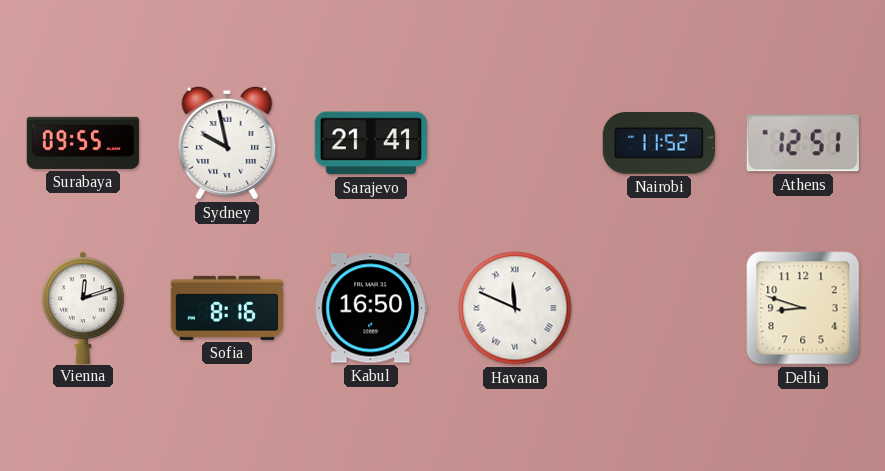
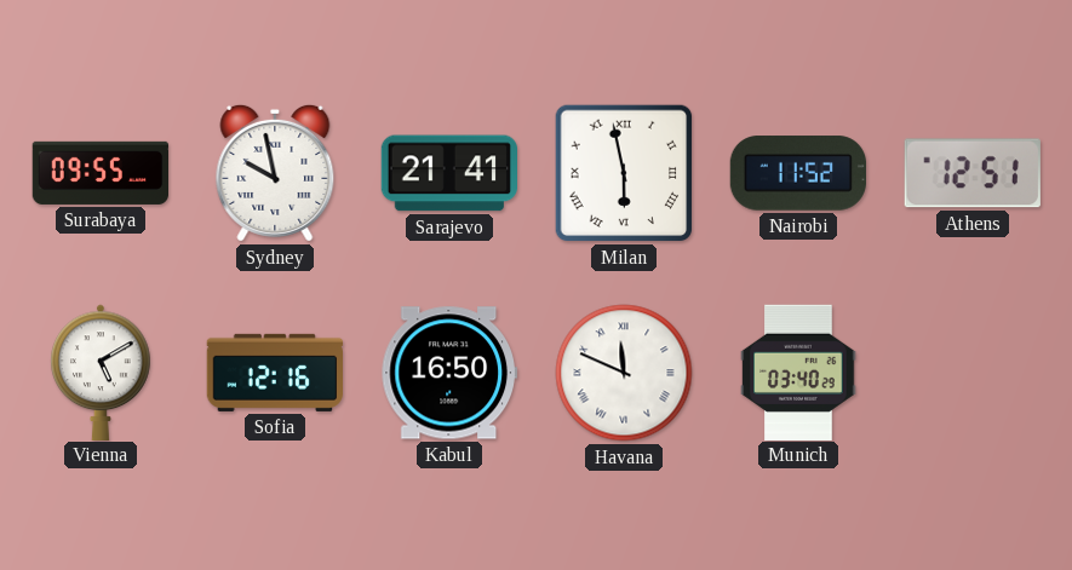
Milan: none -> 5:58 (624, 173)
Vienna: 12:12 -> 5:10 (101, 372)
Sofia: 8:16 -> 12:16 (274, 373)
Munich: none -> 03:40 (798, 372)
Delhi: 8:48 -> none (803, 308)
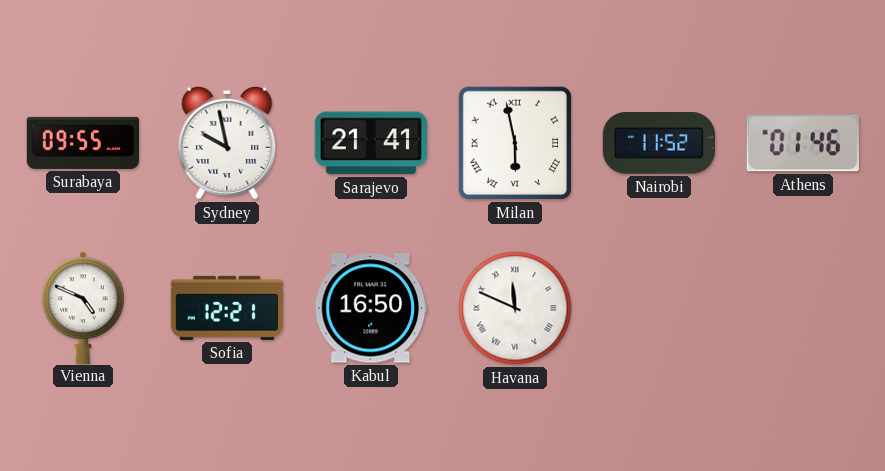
Athens: 12:51 -> 01:46 (803, 143)
Vienna: 5:10 -> 4:49 (83, 307)
Sofia: 12:16 -> 12:21 (226, 308)
Munich: 03:40 -> none (798, 372)
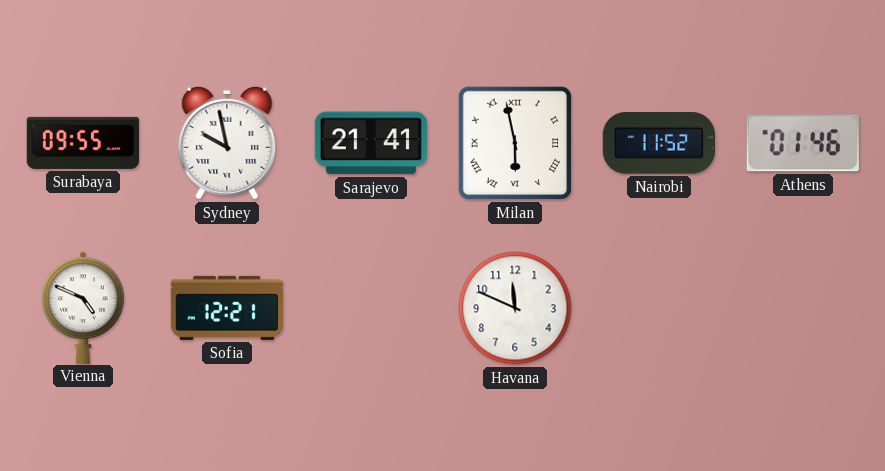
Kabul: 16:50 -> none (370, 308)
Havana numerals: Roman -> Arabic (515, 308)
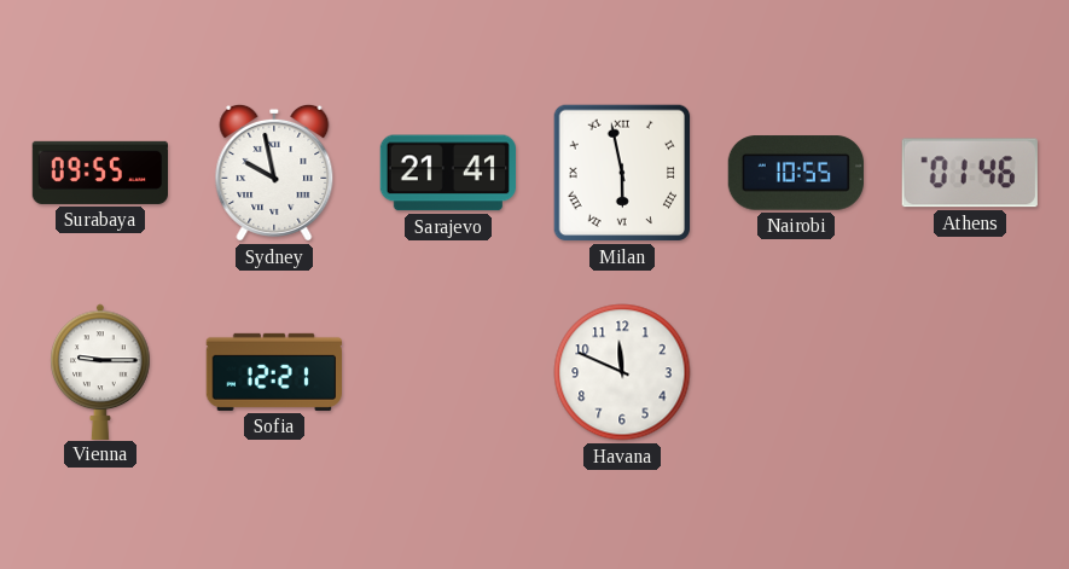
Nairobi: 11:52 -> 10:55 (795, 173)
Vienna: 4:49 -> 9:15 (100, 371)
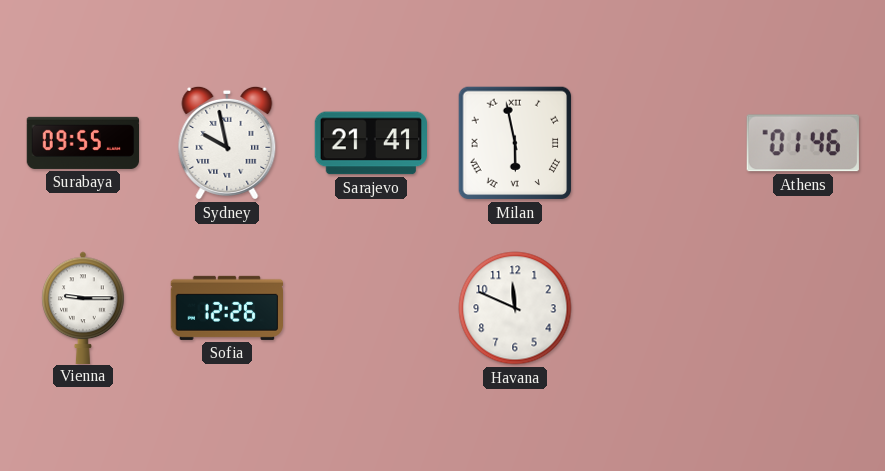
Nairobi: 10:55 -> none (795, 173)
Sofia: 12:21 -> 12:26 (226, 308)
